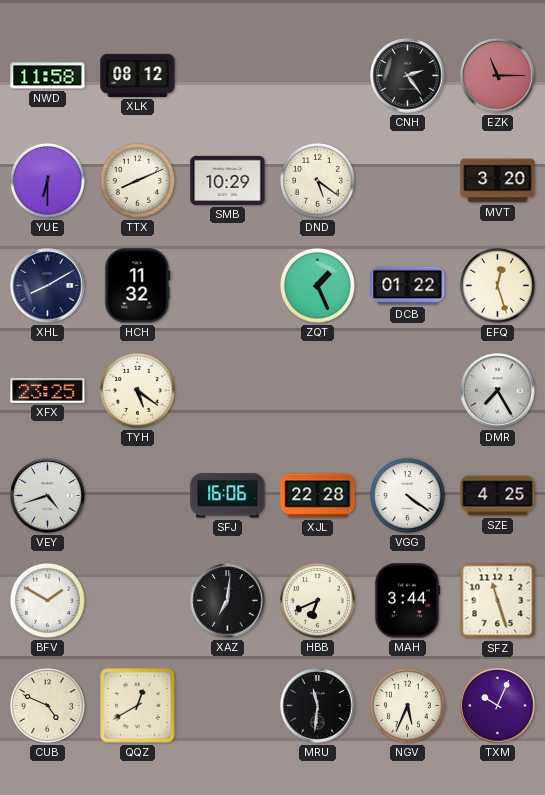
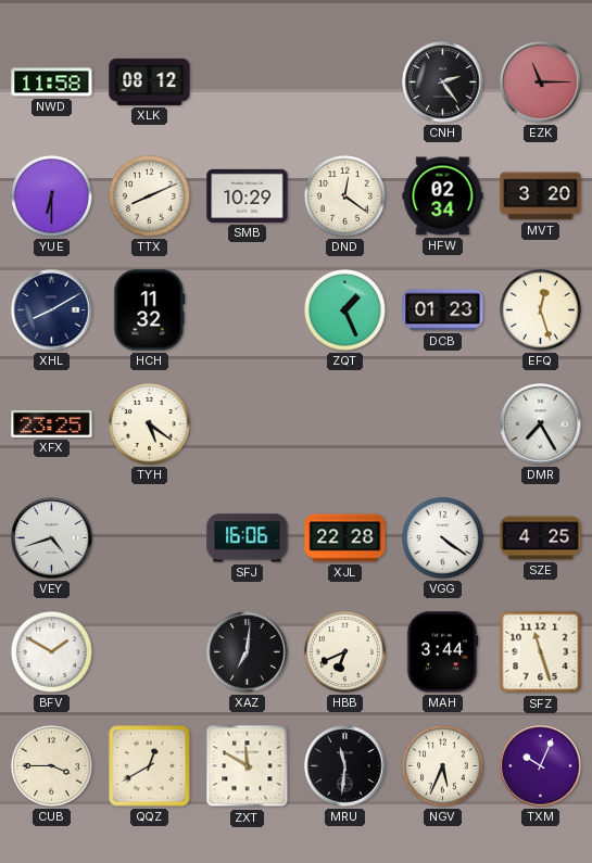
DND: 5:21 -> 12:21 (344, 195)
HFW: none -> 02:34 (443, 196)
DCB: 01:22 -> 01:23 (443, 310)
CUB: 4:49 -> 3:45 (51, 765)
ZXT: none -> 11:50 (248, 766)
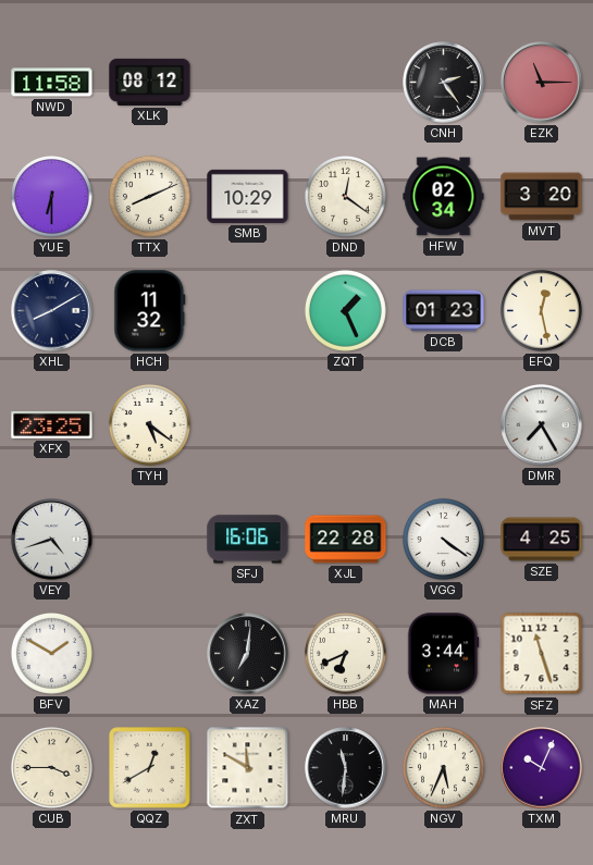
EFQ: 12:27 -> 12:28 (541, 310)
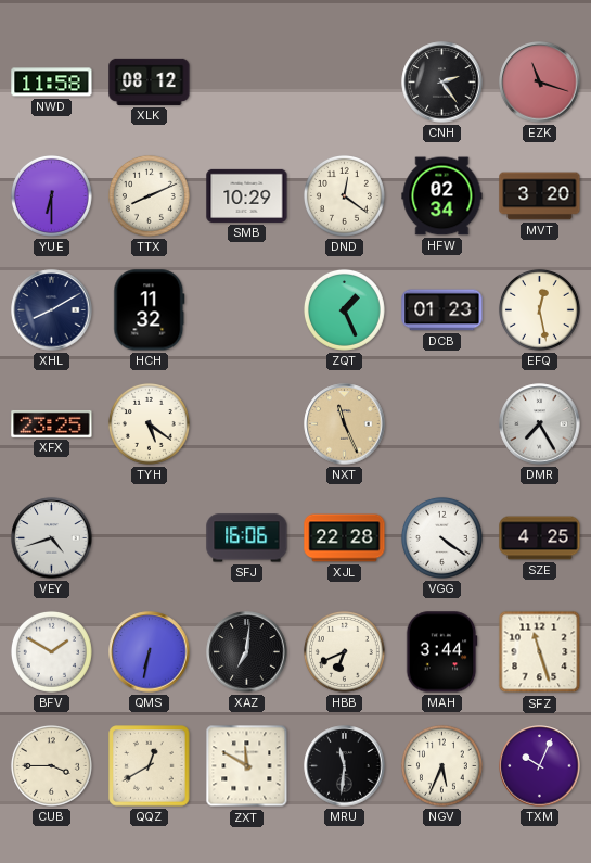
EZK: 11:15 -> 11:18 (540, 83)
NXT: none -> 11:26 (345, 424)
QMS: none -> 6:32 (150, 652)
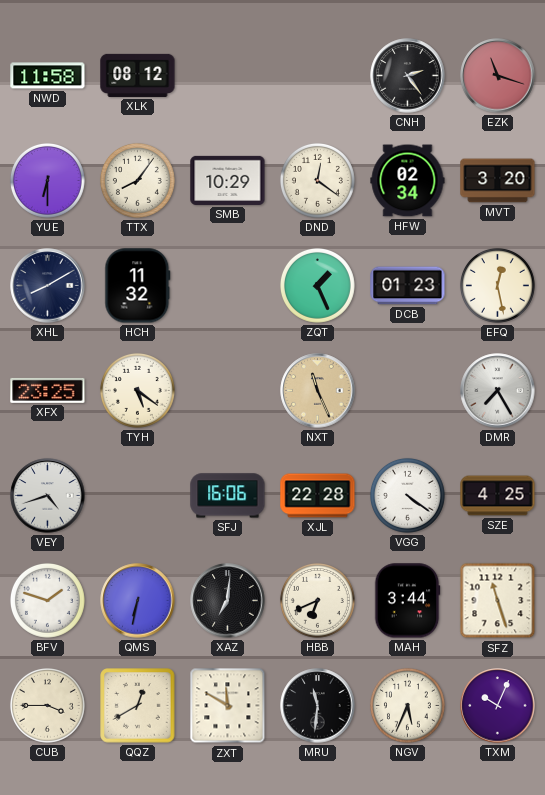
TTX: 8:11 -> 8:06 (137, 180)
BFV: 1:50 -> 1:48 (47, 600)
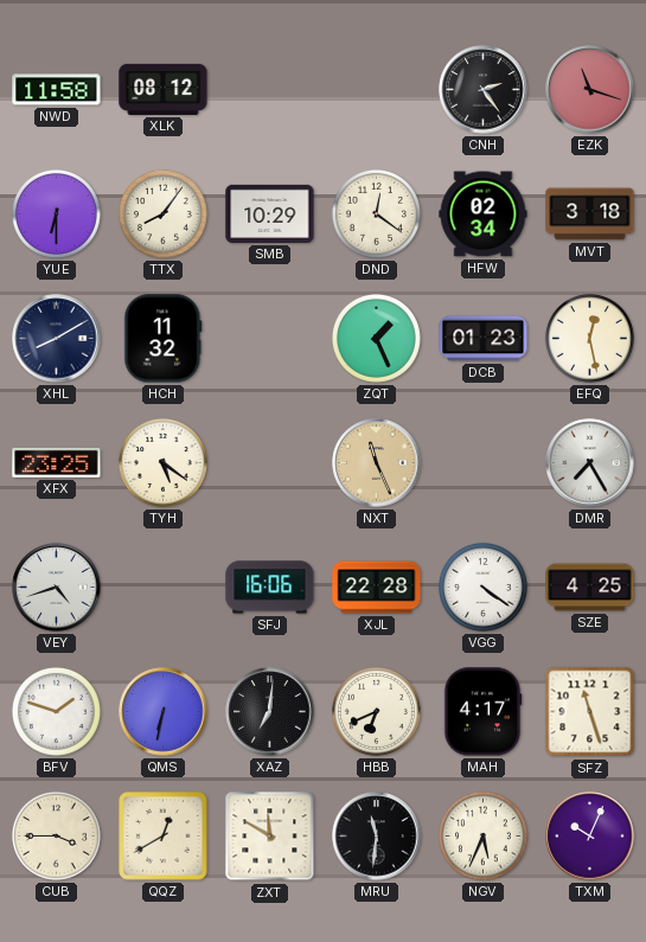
MVT: 3:20 -> 3:18 (590, 214)
MAH: 3:44 -> 4:17 (482, 712)
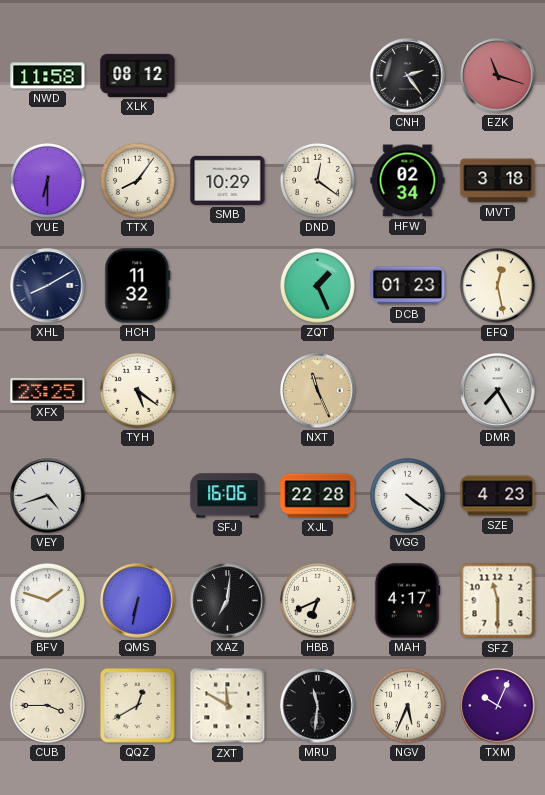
SZE: 4:25 -> 4:23 (498, 496)
SFZ: 11:27 -> 11:30 (498, 601)
